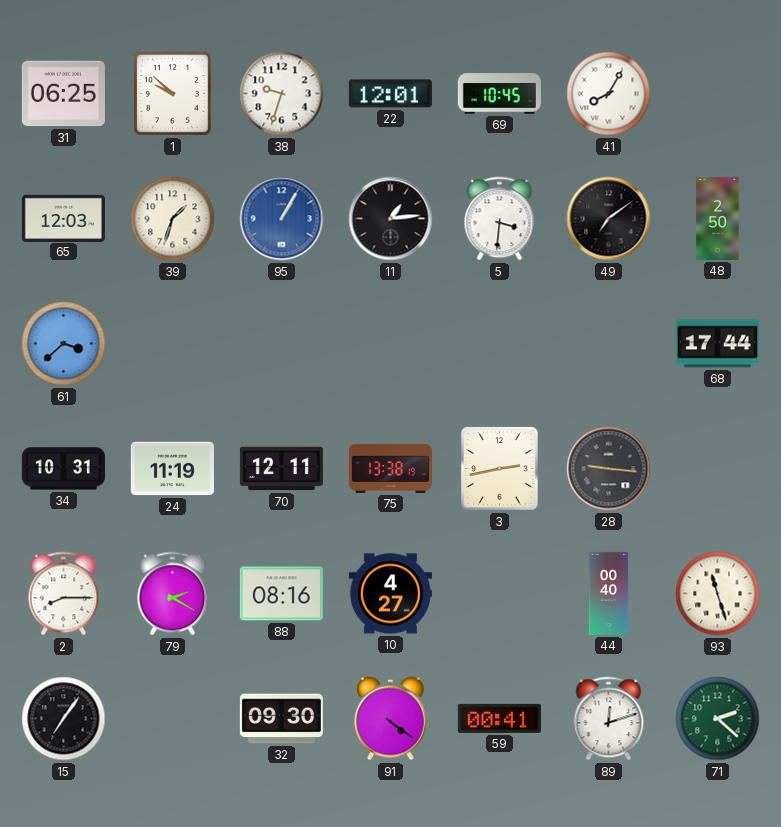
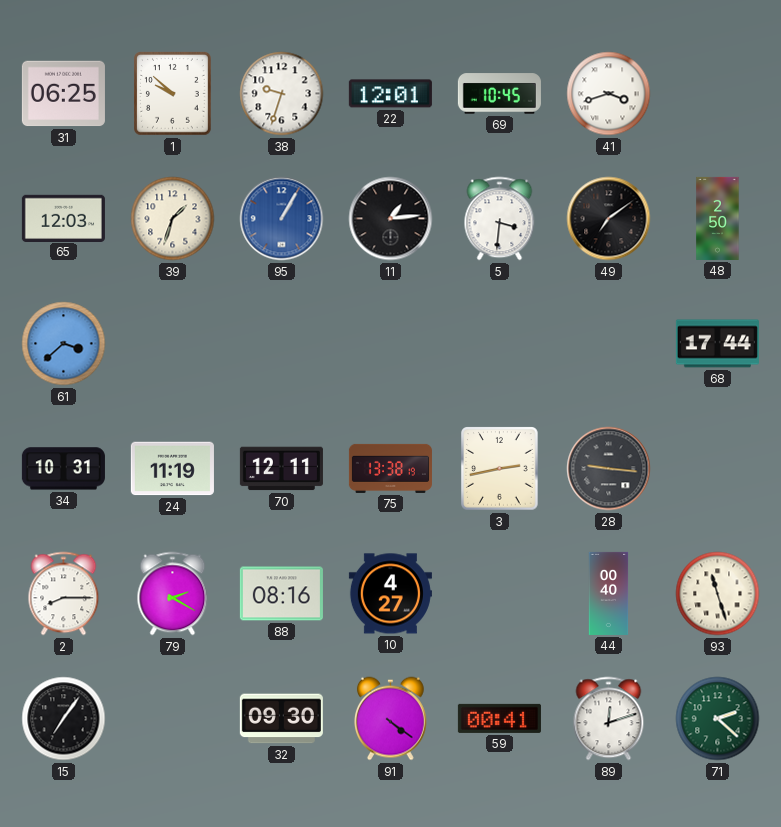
41: 8:05 -> 3:42 (609, 94)
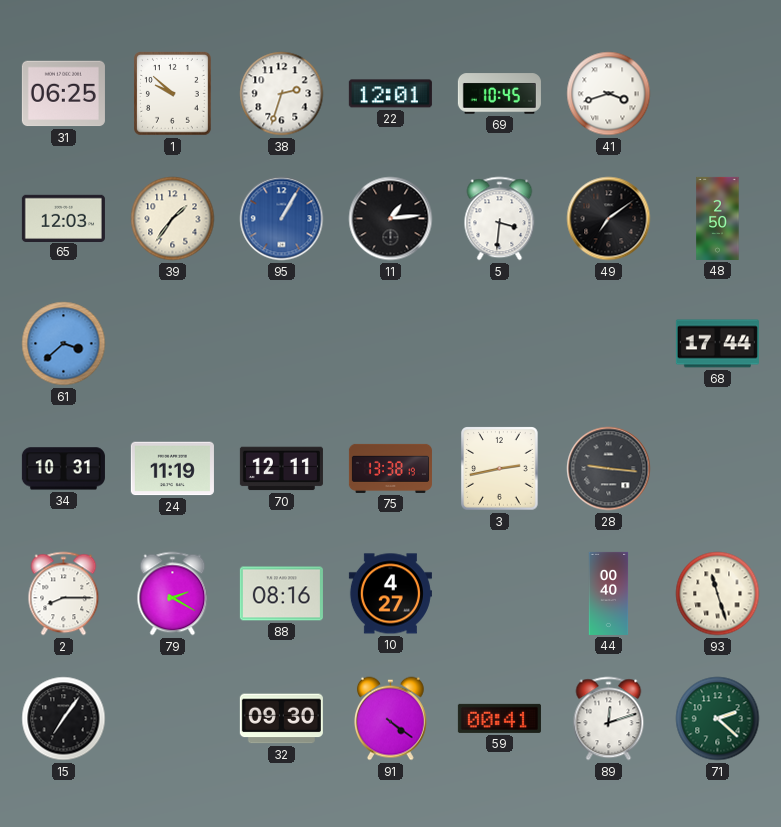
38: 9:33 -> 2:33 (282, 94)
39: 1:33 -> 1:36 (173, 219)
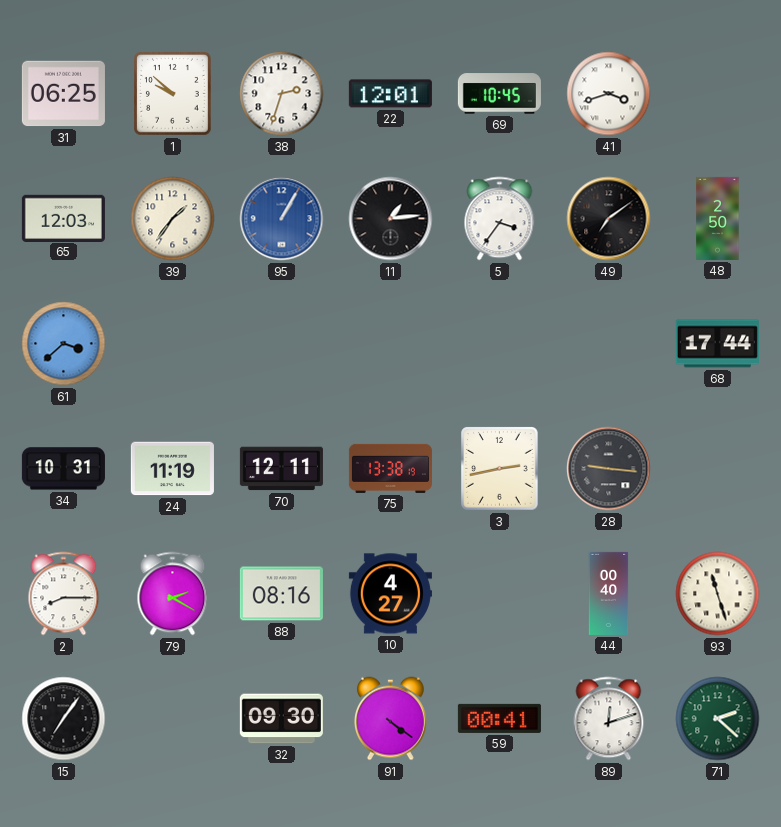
5: 3:31 -> 3:36 (500, 219)
